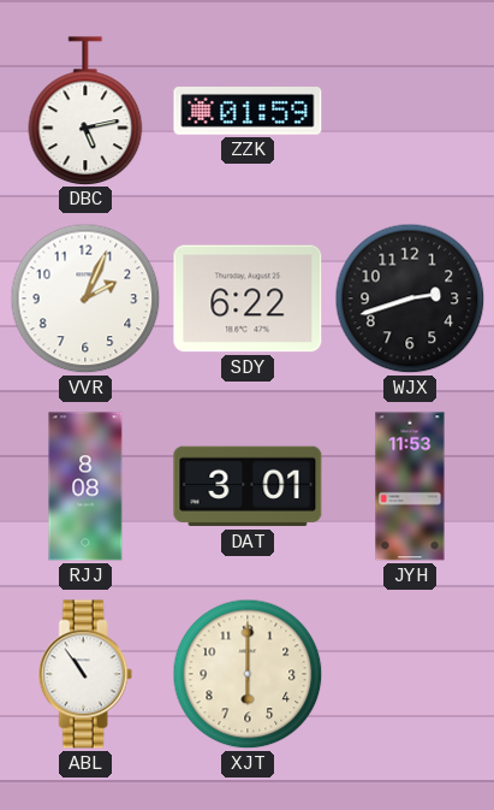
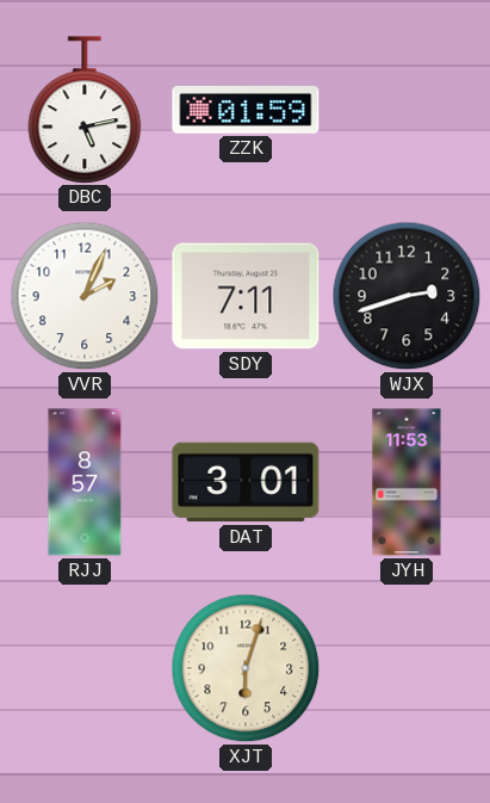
SDY: 6:22 -> 7:11 (246, 296)
RJJ: 8:08 -> 8:57 (85, 482)
ABL: 10:54 -> none (85, 674)
XJT: 6:00 -> 6:03 (246, 668)
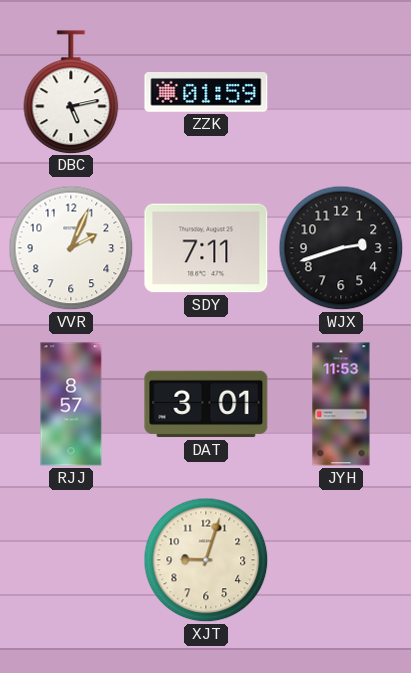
XJT: 6:03 -> 9:03 (206, 560)
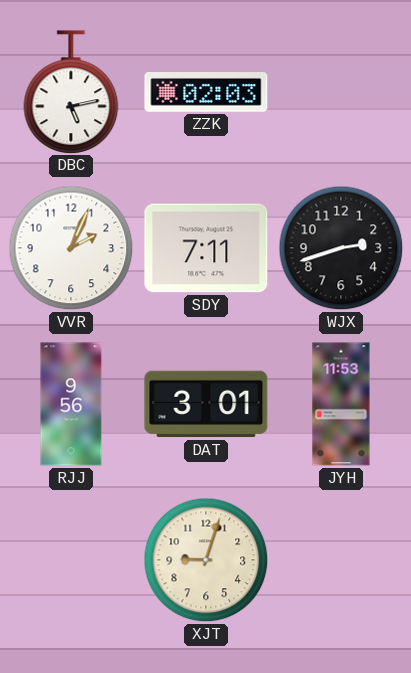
ZZK: 01:59 -> 02:03 (206, 93)
RJJ: 8:57 -> 9:56 (71, 404)
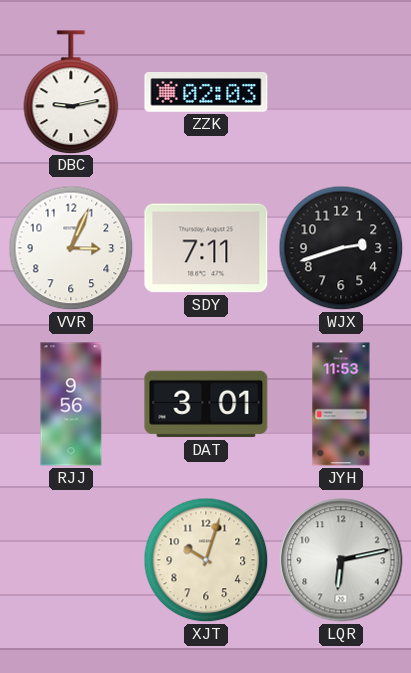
DBC: 5:13 -> 9:13 (71, 92)
VVR: 2:04 -> 3:04 (71, 248)
XJT: 9:03 -> 10:03 (206, 560)
LQR: none -> 6:13 (341, 560)
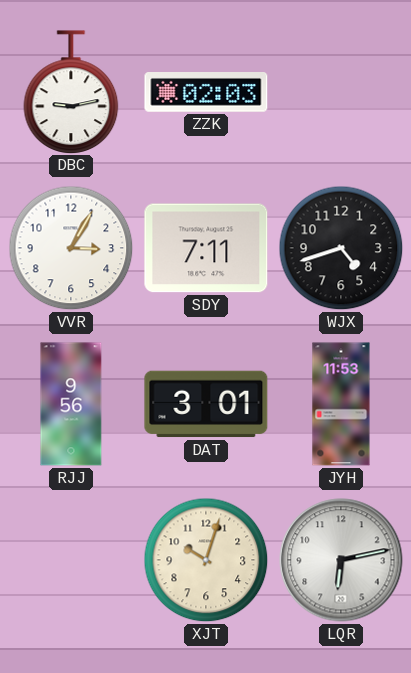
VVR: 3:04 -> 3:05 (71, 248)
WJX: 2:42 -> 4:42 (341, 248)
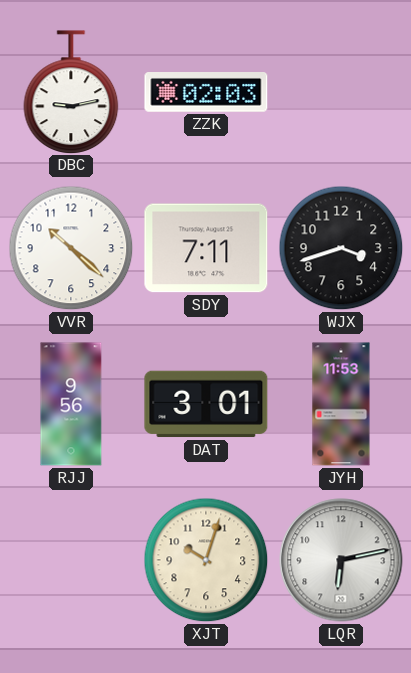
VVR: 3:05 -> 10:22 (71, 248)
WJX: 4:42 -> 3:42 (341, 248)
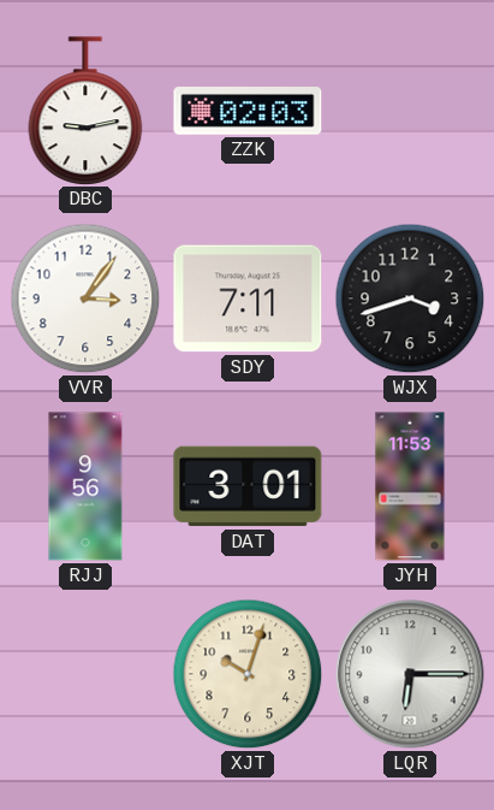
VVR: 10:22 -> 3:06 (85, 298)
LQR: 6:13 -> 6:15 (410, 674)
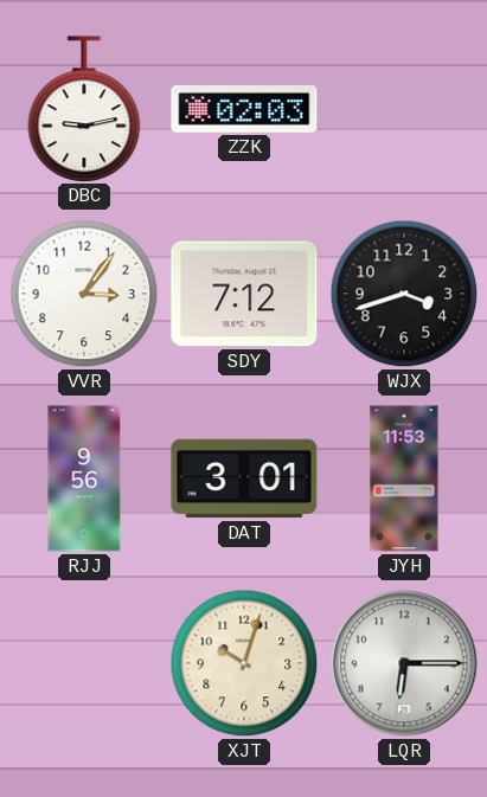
SDY: 7:11 -> 7:12 (244, 294)
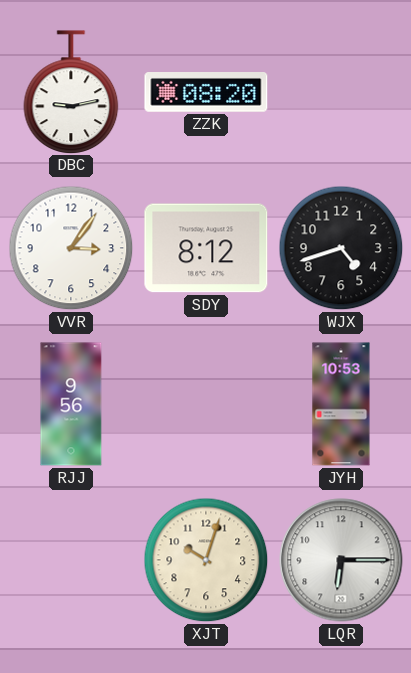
ZZK: 02:03 -> 08:20 (206, 93)
SDY: 7:12 -> 8:12 (206, 248)
WJX: 3:42 -> 4:42 (341, 248)
DAT: 3:01 -> none (244, 478)
JYH: 11:53 -> 10:53 (341, 404)
